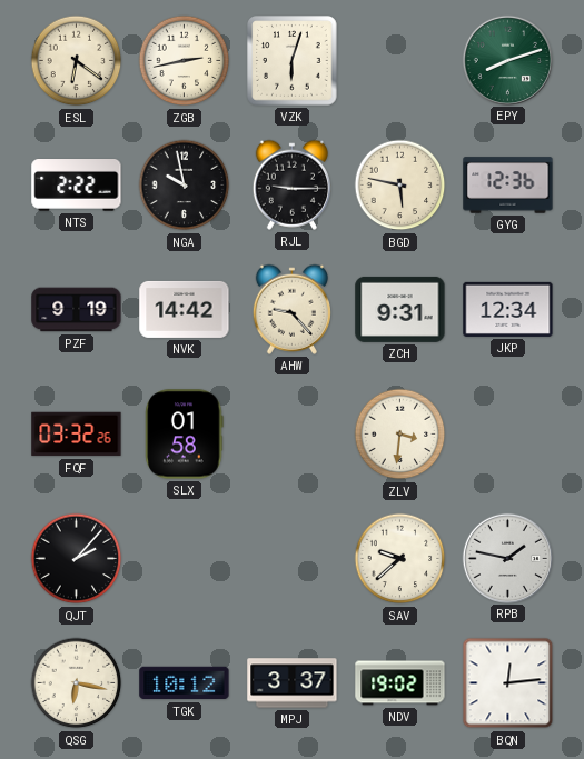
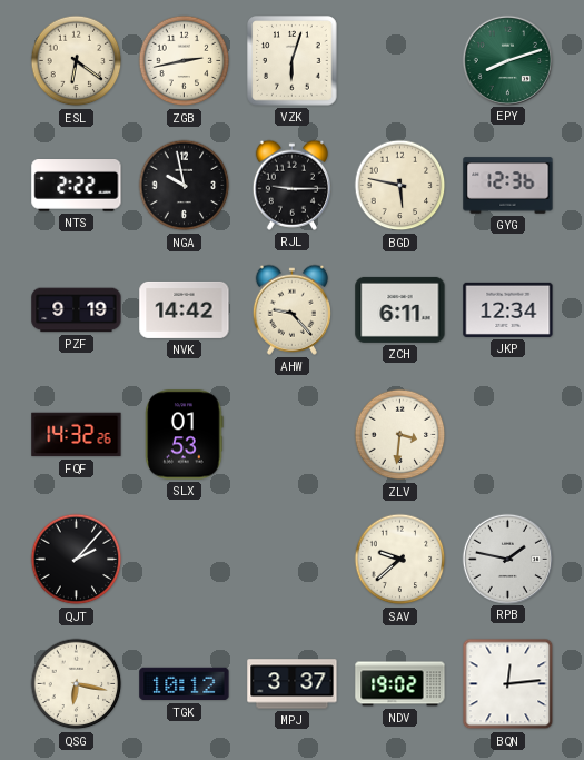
ZCH: 9:31 -> 6:11 (400, 309)
FQF: 03:32 -> 14:32 (77, 435)
SLX: 01:58 -> 01:53 (185, 435)
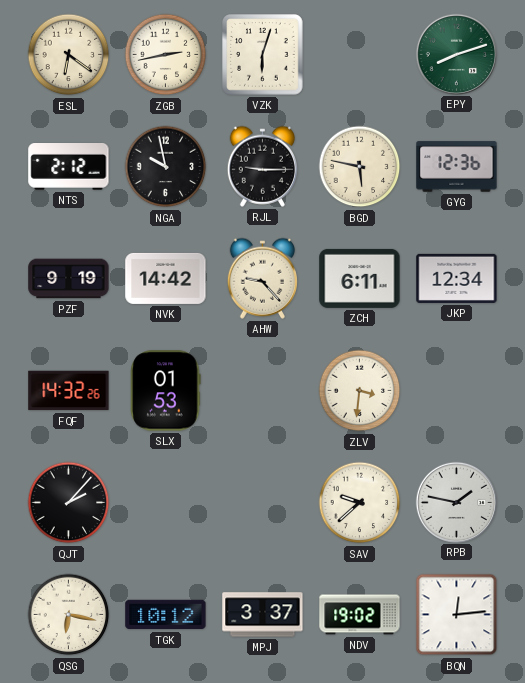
NTS: 2:22 -> 2:12 (69, 167)
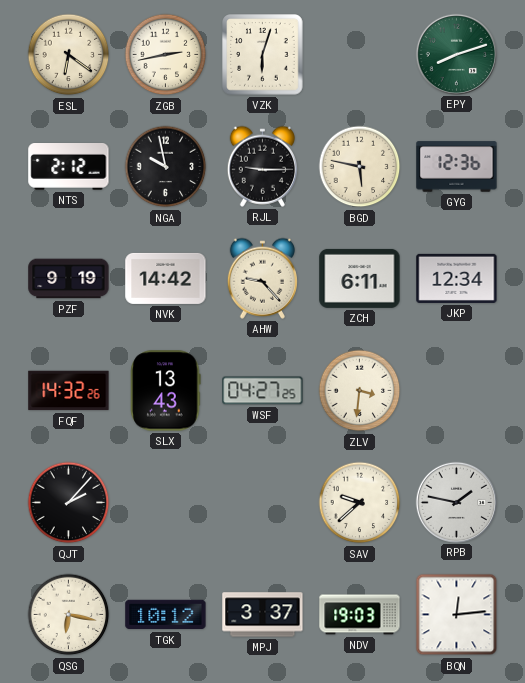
SLX: 01:53 -> 13:43 (166, 391)
WSF: none -> 04:27 (263, 391)
NDV: 19:02 -> 19:03 (360, 615)
